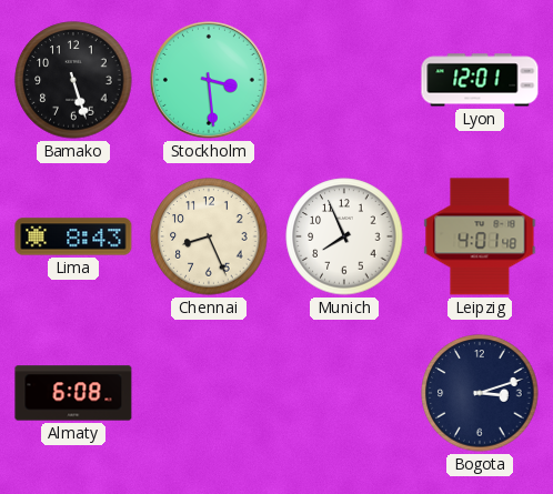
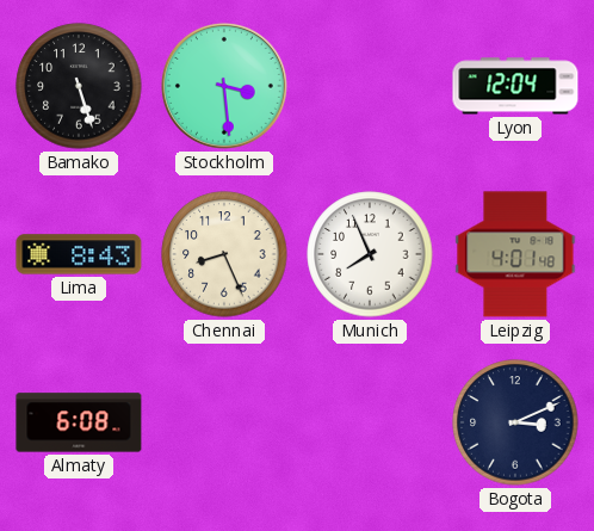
Lyon: 12:01 -> 12:04 (515, 86)
Bogota: 3:12 -> 3:11 (515, 422)
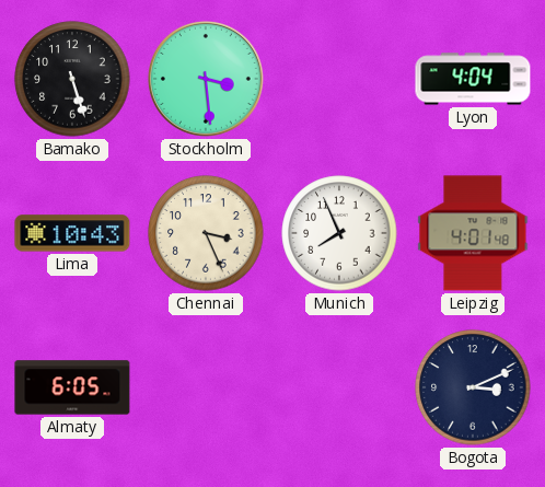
Lyon: 12:04 -> 4:04 (473, 79)
Lima: 8:43 -> 10:43 (72, 233)
Chennai: 8:26 -> 3:26 (206, 233)
Almaty: 6:08 -> 6:05 (72, 387)
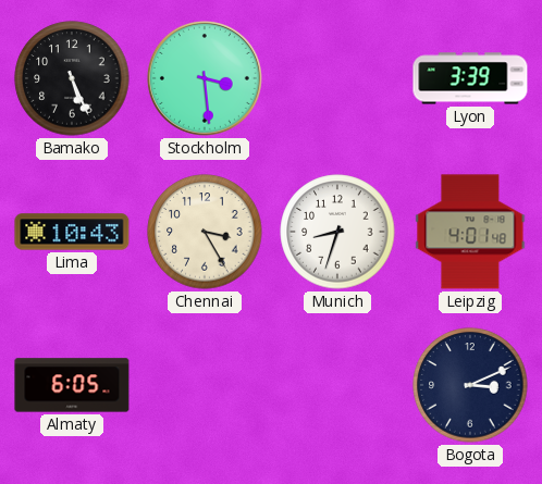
Bamako: 5:27 -> 5:26 (72, 78)
Lyon: 4:04 -> 3:39 (470, 78)
Chennai: 3:26 -> 3:25 (205, 232)
Munich: 7:56 -> 8:33 (337, 232)
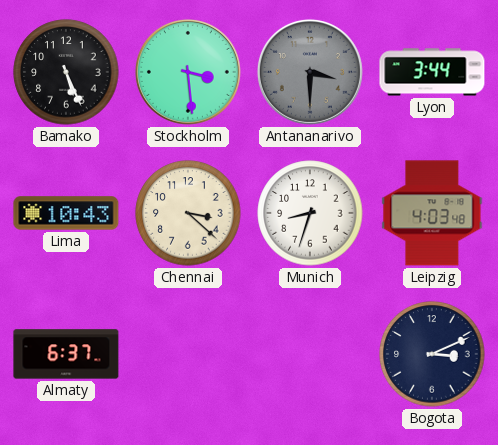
Antananarivo: none -> 3:30 (310, 72)
Lyon: 3:39 -> 3:44 (432, 72)
Chennai: 3:25 -> 3:22 (188, 213)
Leipzig: 4:01 -> 4:03 (432, 213)
Almaty: 6:05 -> 6:37 (66, 354)
